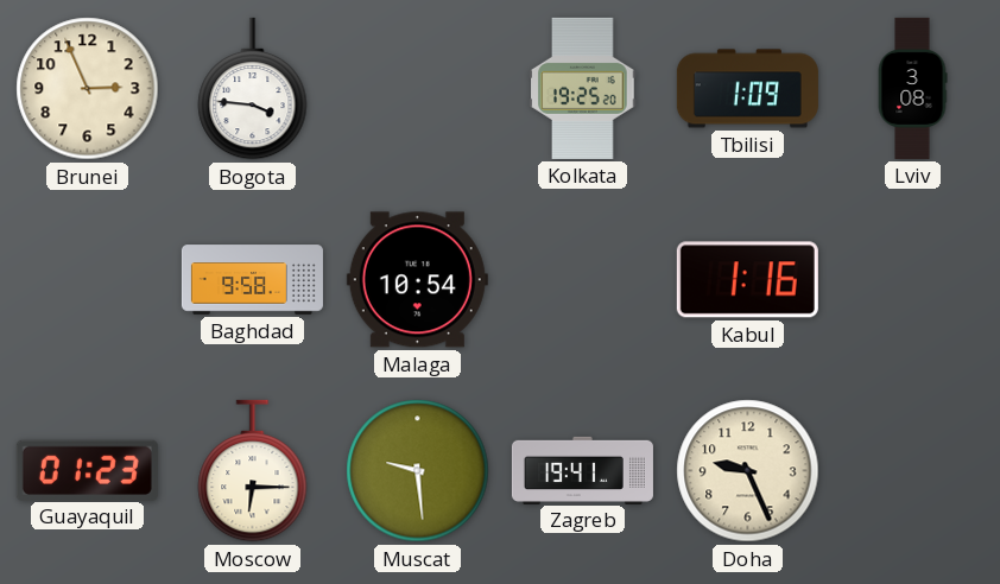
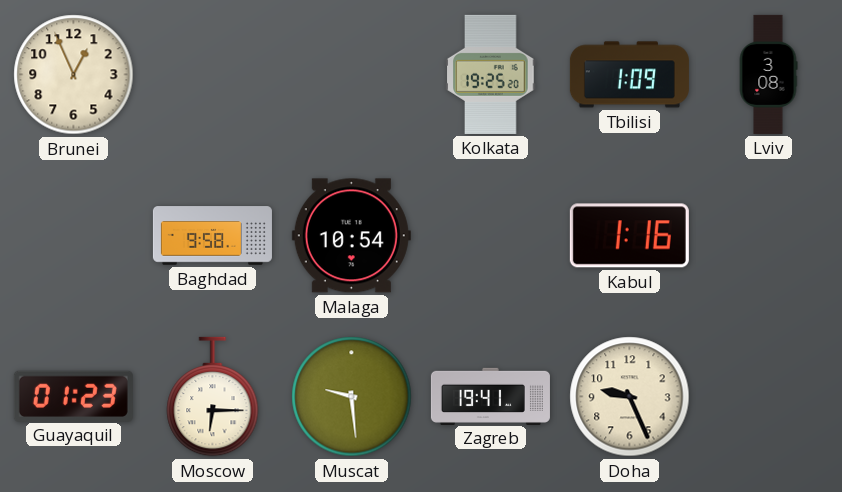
Brunei: 2:56 -> 12:56 (74, 75)
Bogota: 3:46 -> none (253, 89)
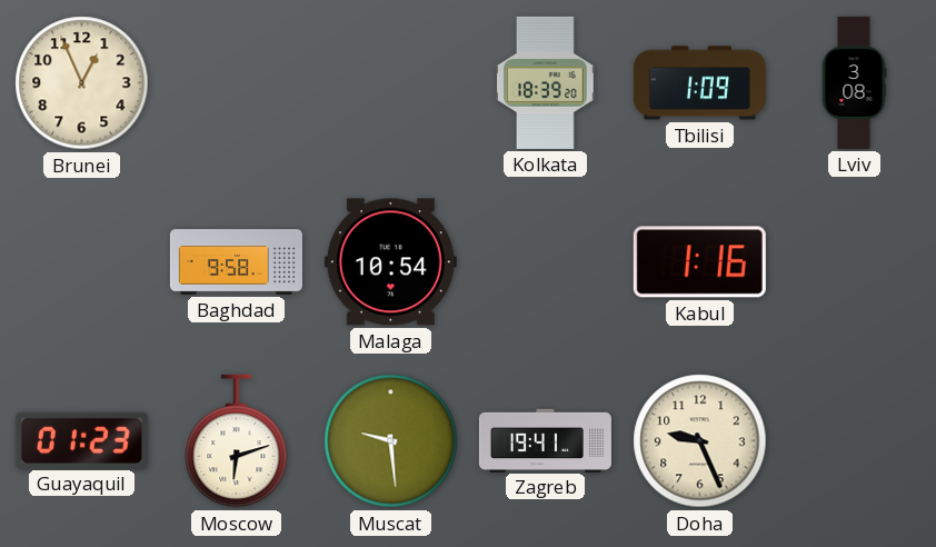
Kolkata: 19:25 -> 18:39 (546, 82)
Moscow: 6:15 -> 6:12 (237, 441)
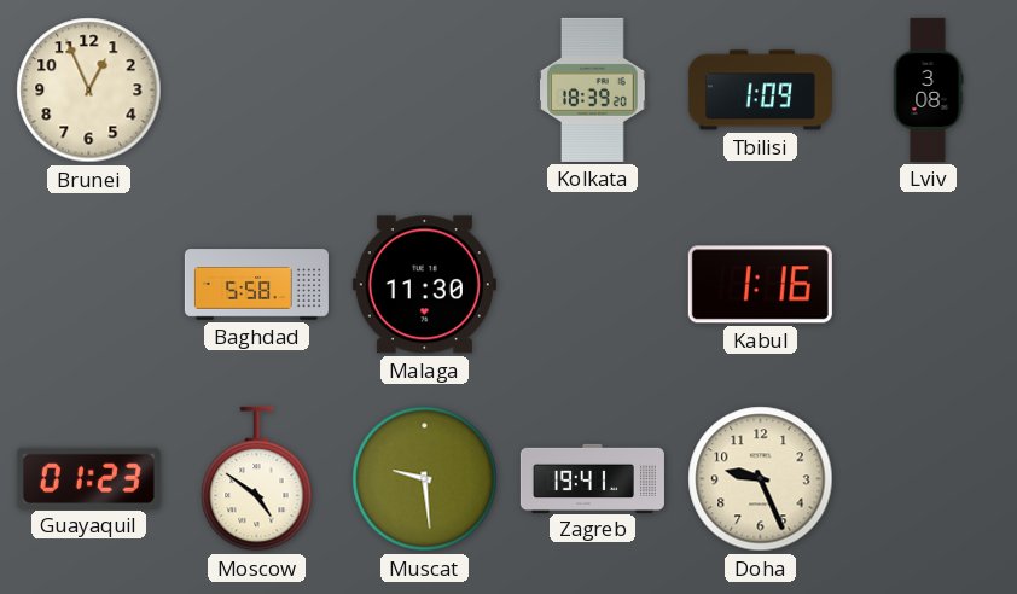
Baghdad: 9:58 -> 5:58 (256, 285)
Malaga: 10:54 -> 11:30 (424, 285)
Moscow: 6:12 -> 4:51 (257, 479)
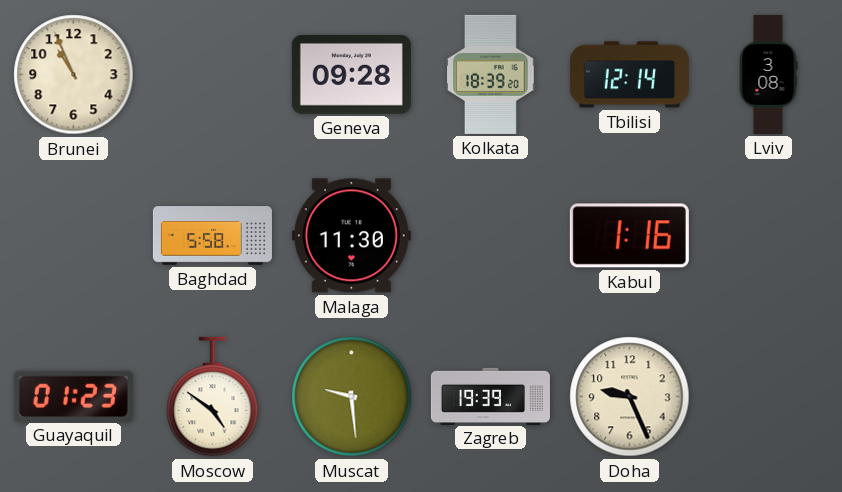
Brunei: 12:56 -> 10:56 (74, 75)
Geneva: none -> 09:28 (351, 74)
Tbilisi: 1:09 -> 12:14 (629, 75)
Zagreb: 19:41 -> 19:39 (490, 396)
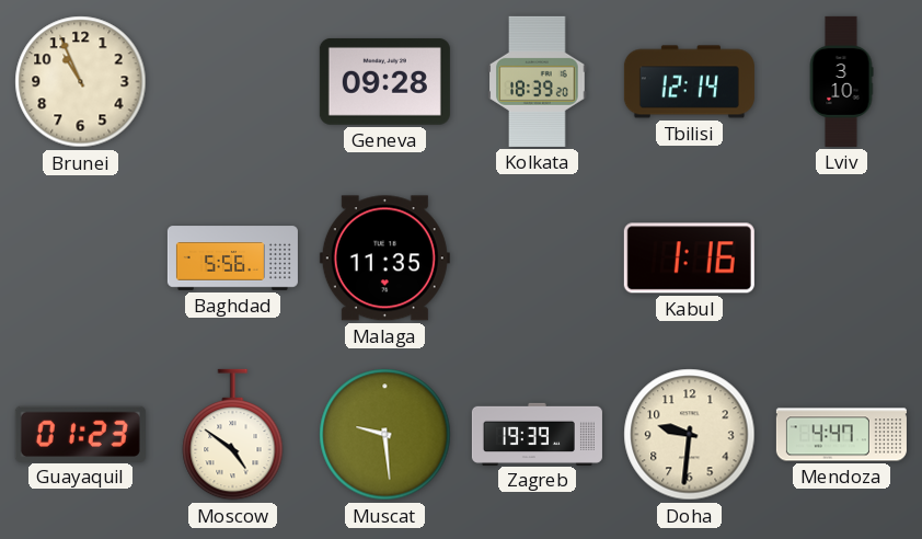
Lviv: 3:08 -> 3:10 (841, 81)
Baghdad: 5:58 -> 5:56 (232, 259)
Malaga: 11:30 -> 11:35 (384, 259)
Doha: 9:26 -> 9:31 (690, 435)
Mendoza: none -> 4:47 (841, 435)
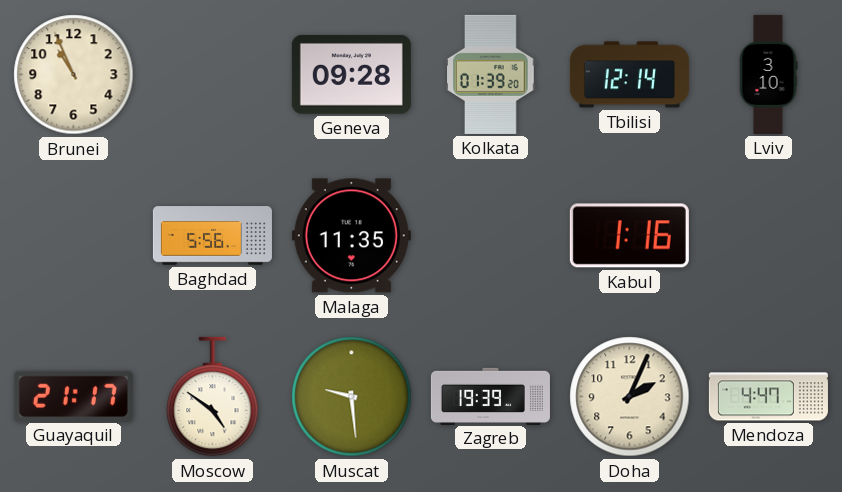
Kolkata: 18:39 -> 01:39 (491, 74)
Guayaquil: 01:23 -> 21:17 (73, 396)
Doha: 9:31 -> 2:04 (630, 397)
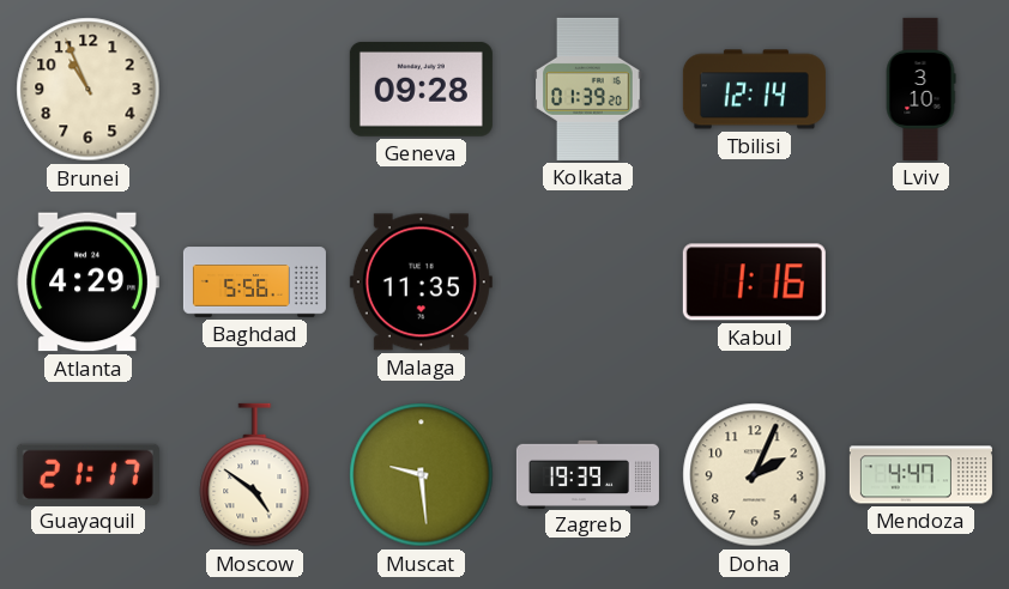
Atlanta: none -> 4:29 (87, 283)
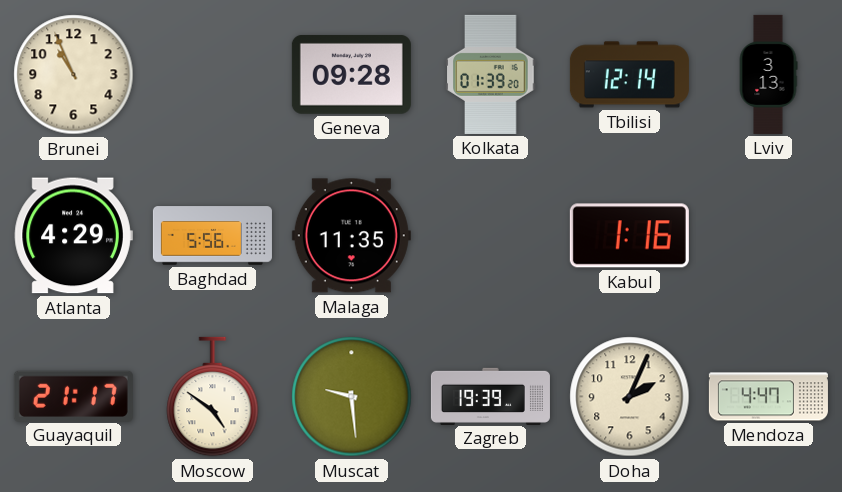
Lviv: 3:10 -> 3:13 (768, 74)
